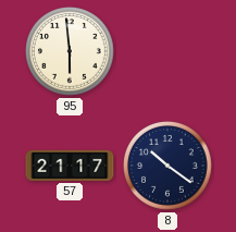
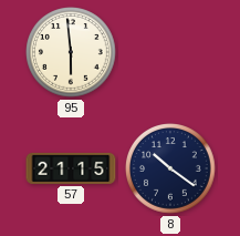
57: 21:17 -> 21:15 (71, 168)
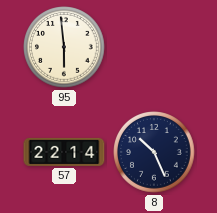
57: 21:15 -> 22:14 (64, 152)
8: 10:21 -> 10:26 (155, 153)
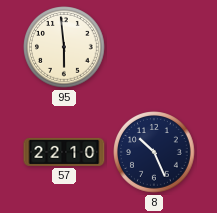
57: 22:14 -> 22:10 (64, 152)
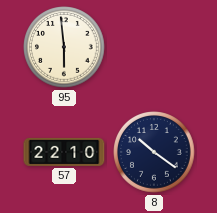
8: 10:26 -> 10:21 (155, 153)
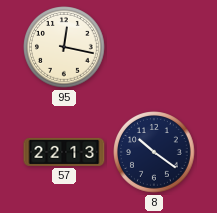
95: 5:59 -> 12:17 (65, 48)
57: 22:10 -> 22:13 (64, 152)
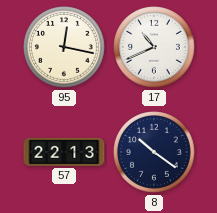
17: none -> 10:41 (155, 48)
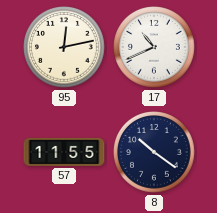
95: 12:17 -> 12:13 (65, 48)
57: 22:13 -> 11:55 (64, 152)
